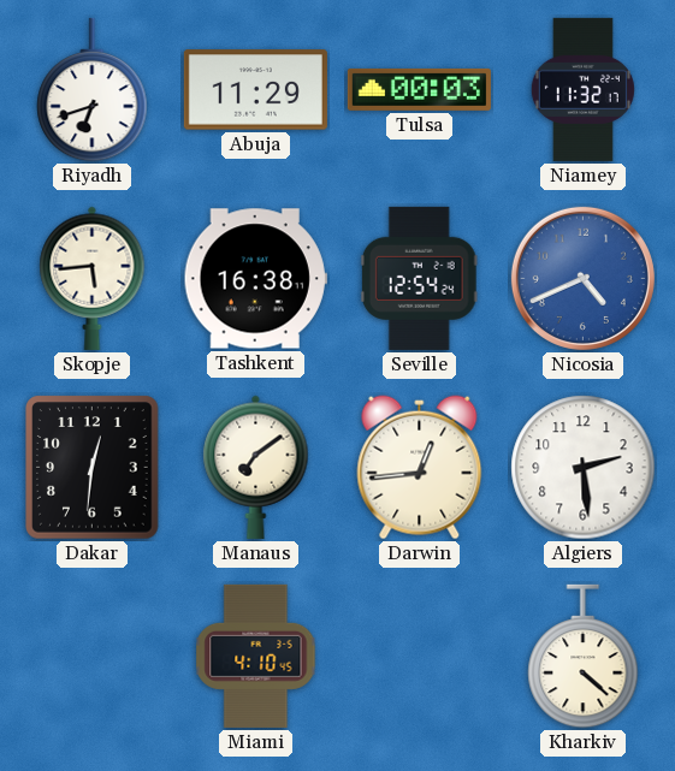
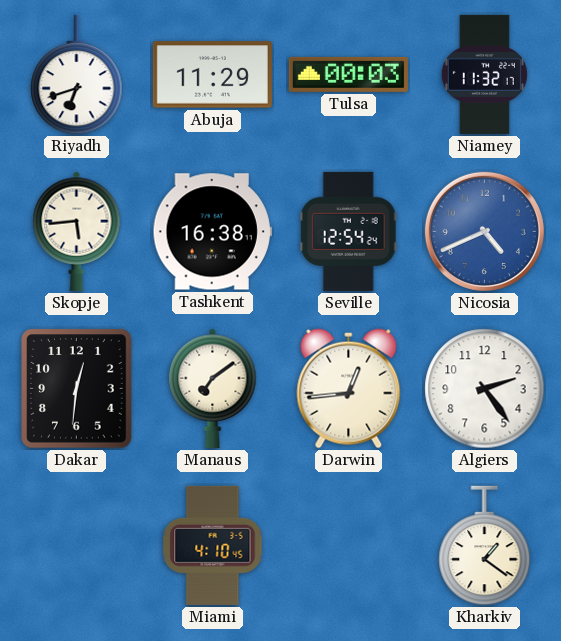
Algiers: 2:29 -> 2:24 (485, 389)
Kharkiv: 4:22 -> 1:21 (485, 546)
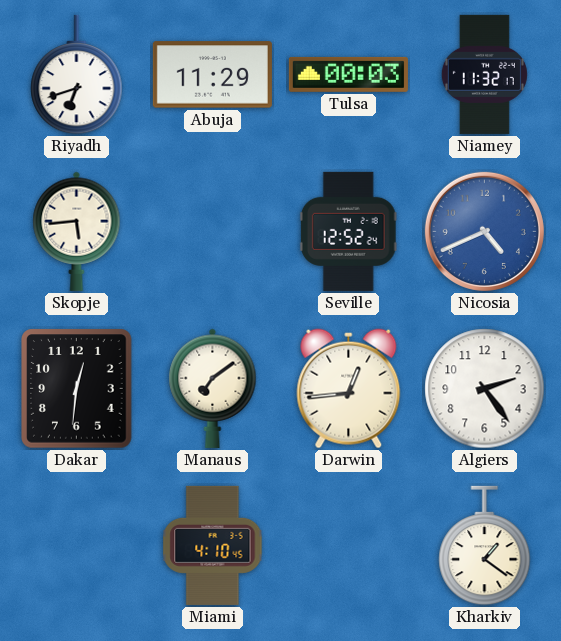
Tashkent: 16:38 -> none (212, 232)
Seville: 12:54 -> 12:52 (348, 231)
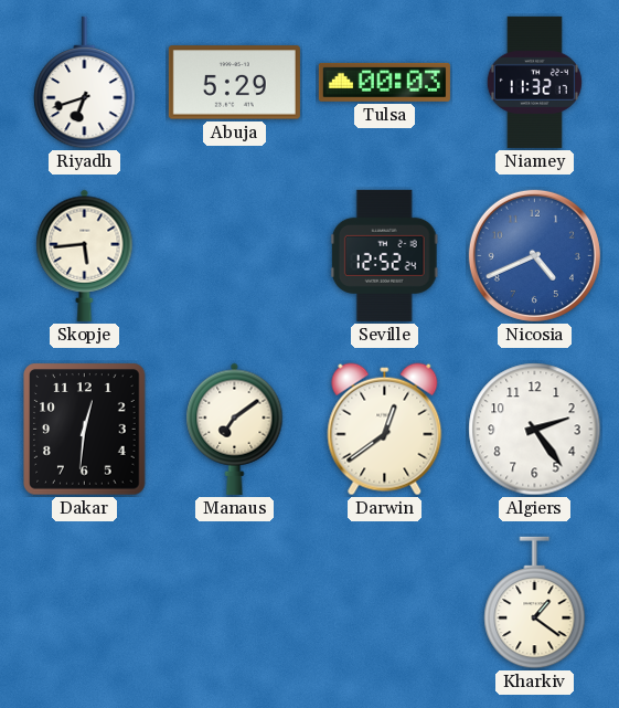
Abuja: 11:29 -> 5:29 (234, 83)
Darwin: 12:44 -> 12:39 (385, 430)
Miami: 4:10 -> none (213, 545)
